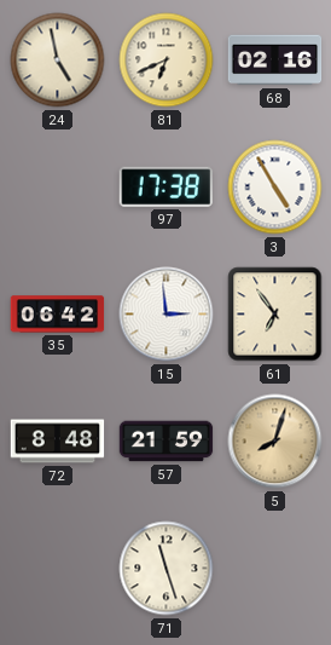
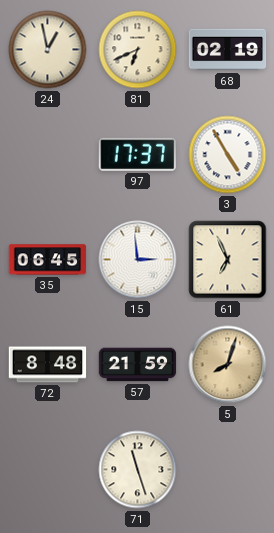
24: 4:58 -> 12:58 (48, 50)
68: 02:16 -> 02:19 (228, 50)
97: 17:38 -> 17:37 (137, 154)
35: 06:42 -> 06:45 (48, 260)
61: 6:54 -> 6:56 (228, 260)
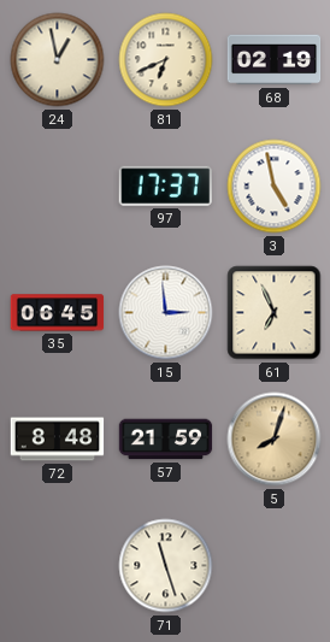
3: 4:55 -> 4:58 (275, 187)
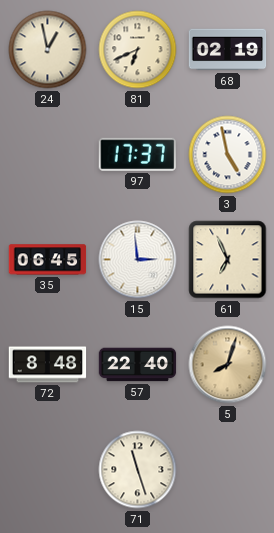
57: 21:59 -> 22:40 (138, 365)
